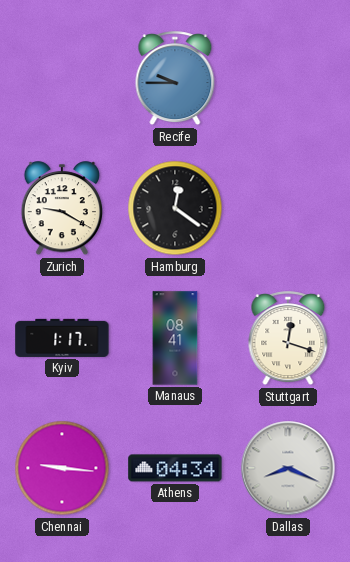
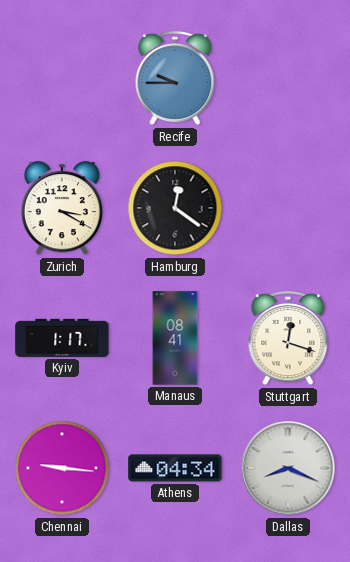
Zurich: 9:20 -> 3:20 (61, 209)
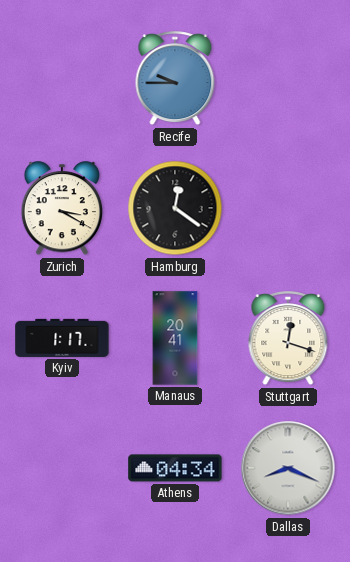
Manaus: 08:41 -> 20:41 (175, 338)
Chennai: 9:16 -> none (62, 468)
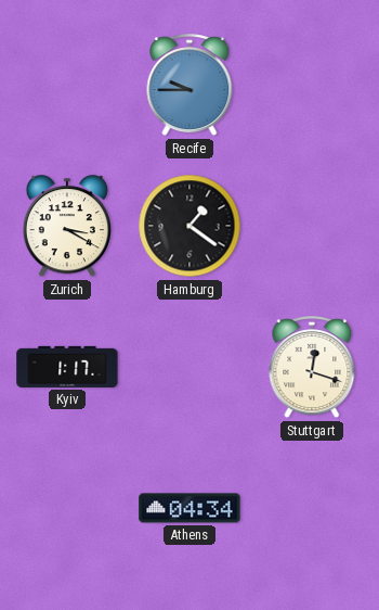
Hamburg: 12:21 -> 1:21 (190, 226)
Manaus: 20:41 -> none (175, 338)
Dallas: 8:19 -> none (288, 468)
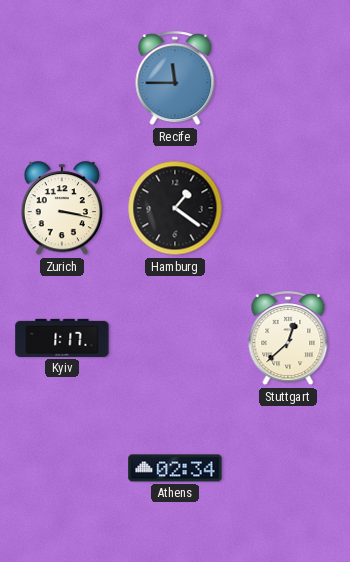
Recife: 9:45 -> 11:45 (175, 79)
Zurich: 3:20 -> 3:17 (61, 209)
Stuttgart: 12:18 -> 12:38 (288, 339)
Athens: 04:34 -> 02:34 (175, 468)
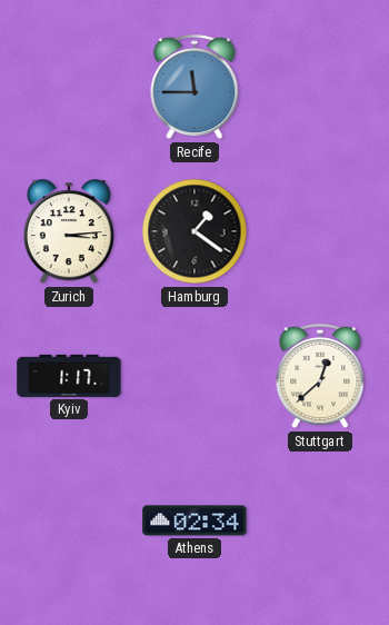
Zurich: 3:17 -> 3:14 (68, 232)
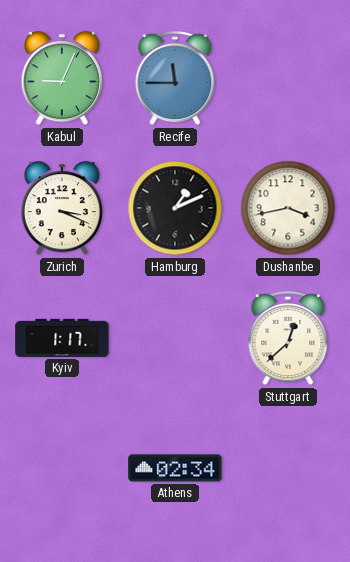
Kabul: none -> 9:04 (61, 79)
Zurich: 3:14 -> 3:19 (61, 209)
Hamburg: 1:21 -> 1:11 (175, 208)
Dushanbe: none -> 3:43 (288, 208)
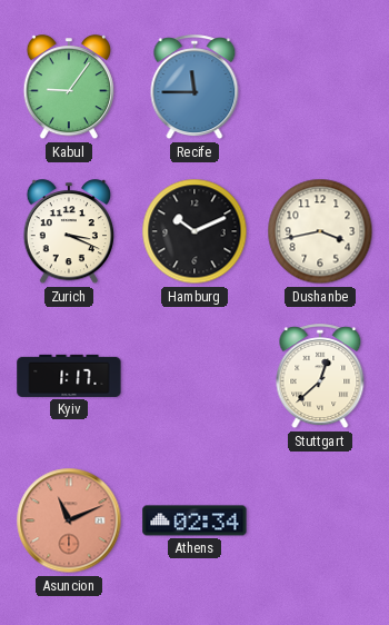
Kabul: 9:04 -> 9:06 (68, 88)
Hamburg: 1:11 -> 10:11 (194, 231)
Asuncion: none -> 11:11 (69, 520)
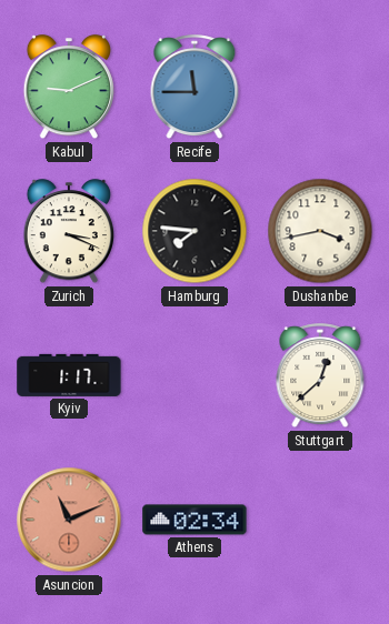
Kabul: 9:06 -> 9:11 (68, 88)
Hamburg: 10:11 -> 7:46 (194, 231)
